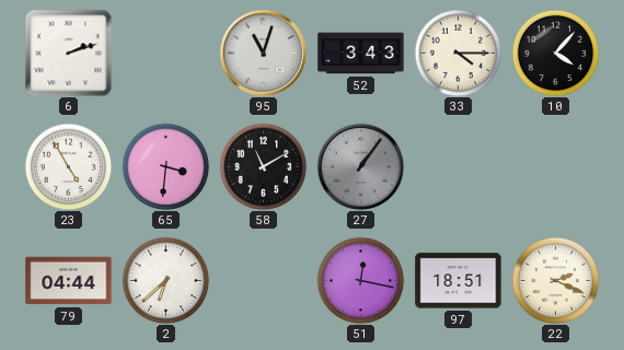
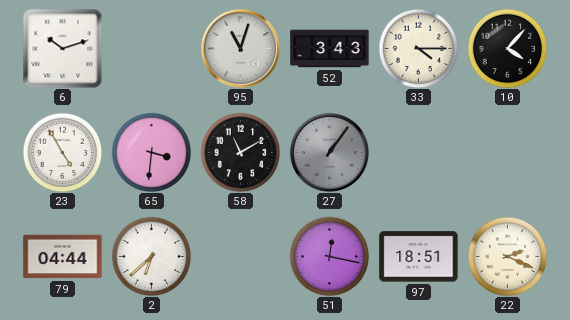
6: 2:12 -> 10:12 (62, 48)
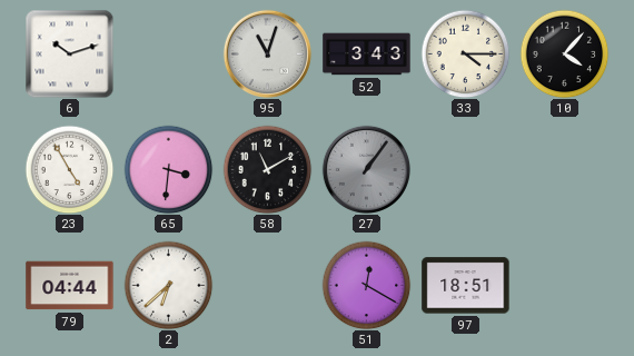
51: 12:17 -> 12:20 (366, 285)
22: 2:19 -> none (507, 256)
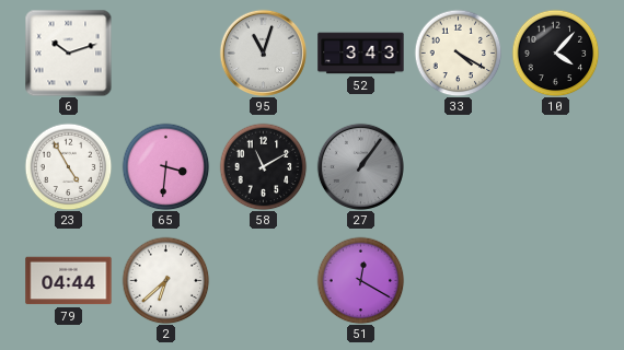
33: 4:15 -> 4:20 (458, 52)
97: 18:51 -> none (466, 286)
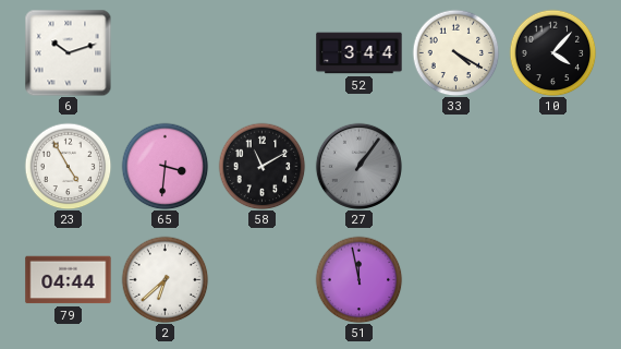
95: 11:03 -> none (263, 52)
52: 3:43 -> 3:44 (360, 53)
51: 12:20 -> 11:58 (358, 279)
